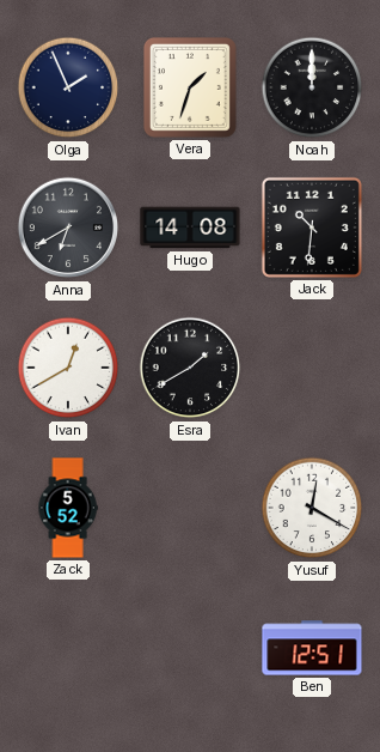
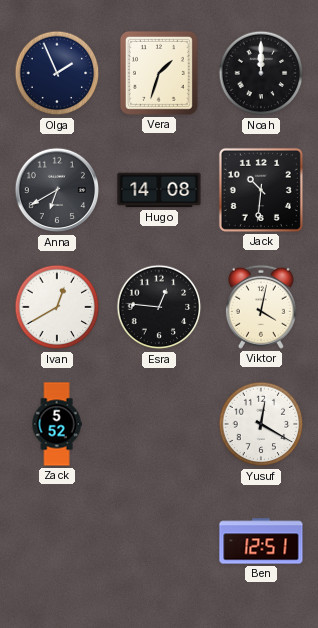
Esra: 1:40 -> 12:46 (159, 307)
Viktor: none -> 4:02 (261, 307)
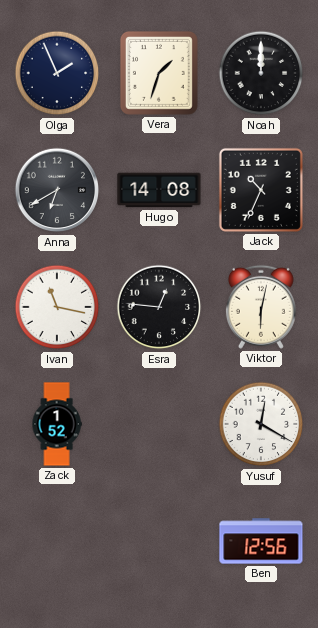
Jack: 10:31 -> 10:34 (261, 190)
Ivan: 12:40 -> 11:17 (57, 307)
Viktor: 4:02 -> 6:02 (261, 307)
Zack: 5:52 -> 1:52 (57, 424)
Ben: 12:51 -> 12:56 (261, 541)
